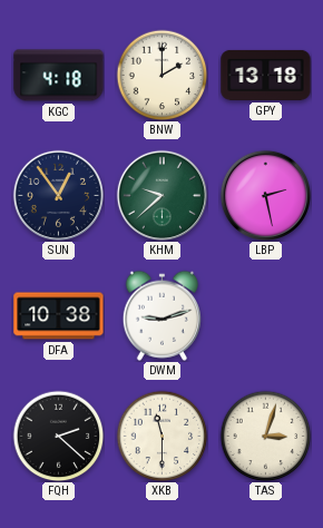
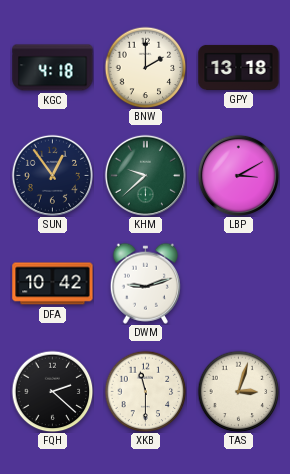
LBP: 2:28 -> 3:10 (238, 175)
DFA: 10:38 -> 10:42 (53, 284)
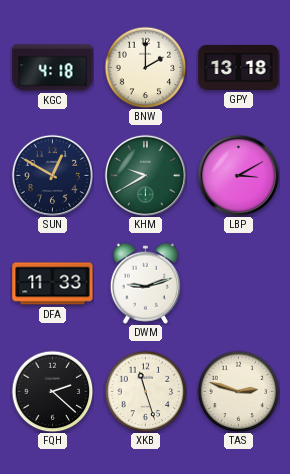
SUN: 12:54 -> 12:50 (52, 175)
KHM: 9:38 -> 9:40 (145, 175)
DFA: 10:42 -> 11:33 (53, 284)
XKB: 11:30 -> 11:27 (145, 391)
TAS: 3:03 -> 2:48 (238, 391)
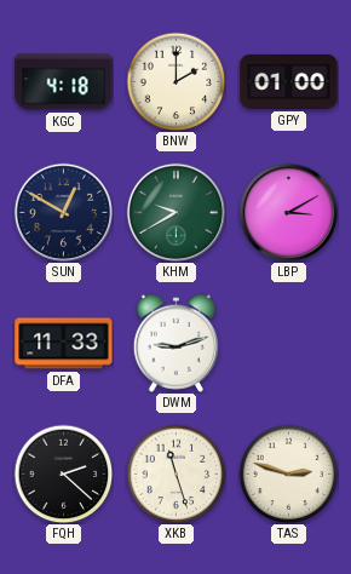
GPY: 13:18 -> 01:00 (289, 81)
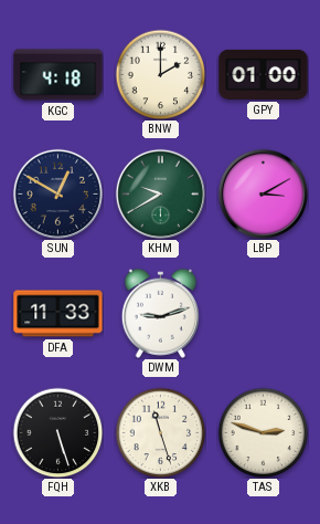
FQH: 2:22 -> 5:27 (57, 432)
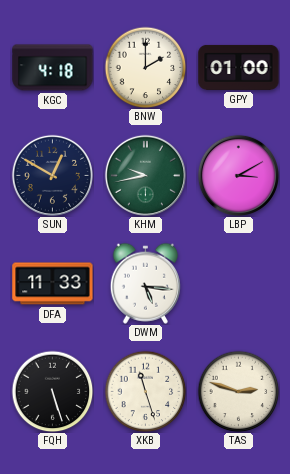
KHM: 9:40 -> 9:43 (145, 175)
DWM: 9:12 -> 5:16 (145, 283)
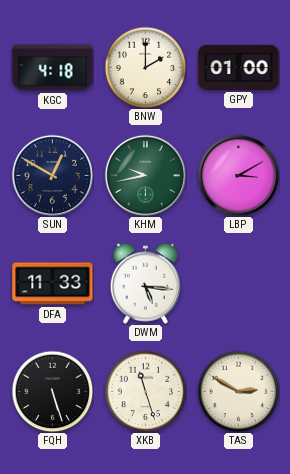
TAS: 2:48 -> 2:50 (238, 391)
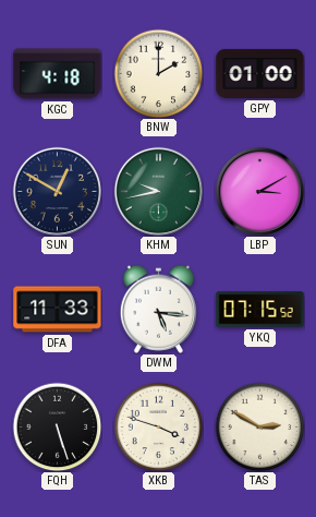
YKQ: none -> 07:15 (260, 310)
XKB: 11:27 -> 3:48 (158, 426)
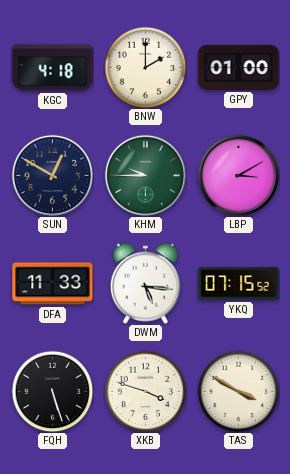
KHM: 9:43 -> 9:45 (145, 175)
TAS: 2:50 -> 3:50 (238, 391)
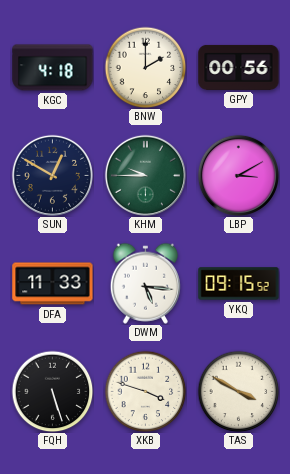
GPY: 01:00 -> 00:56 (239, 67)
YKQ: 07:15 -> 09:15 (239, 284)
